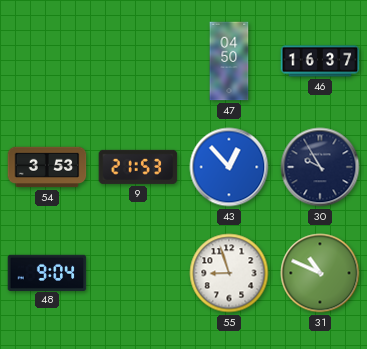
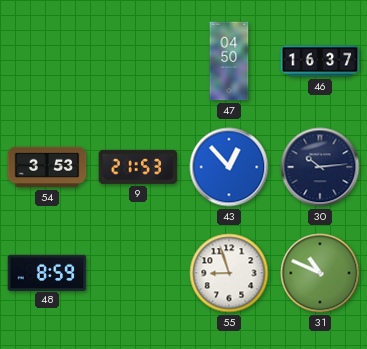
30: 9:55 -> 10:14 (320, 167)
48: 9:04 -> 8:59 (47, 272)
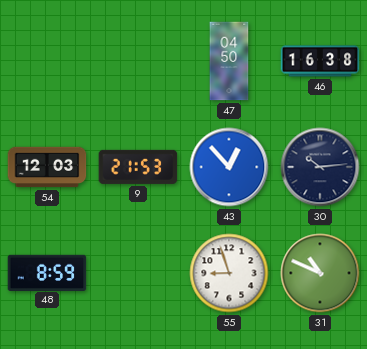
46: 16:37 -> 16:38 (320, 61)
54: 3:53 -> 12:03 (47, 167)
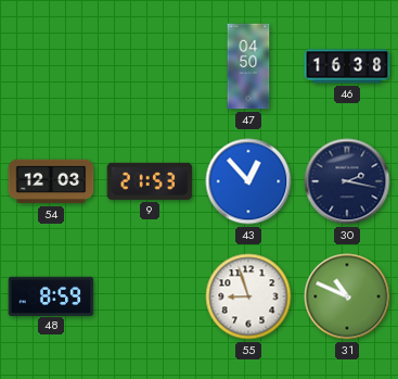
30: 10:14 -> 2:17 (347, 181)
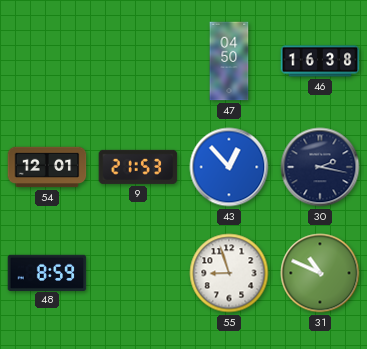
54: 12:03 -> 12:01 (47, 167)
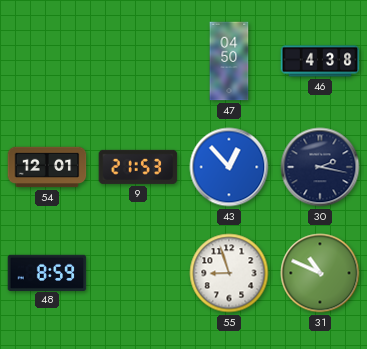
46: 16:38 -> 4:38 (320, 61)
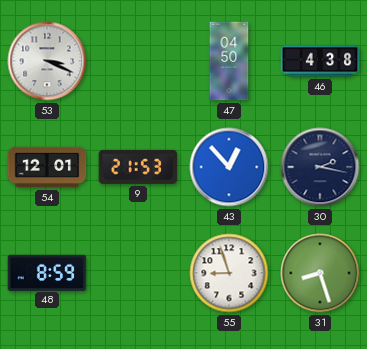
53: none -> 3:19 (47, 61)
31: 10:49 -> 8:27 (320, 273)
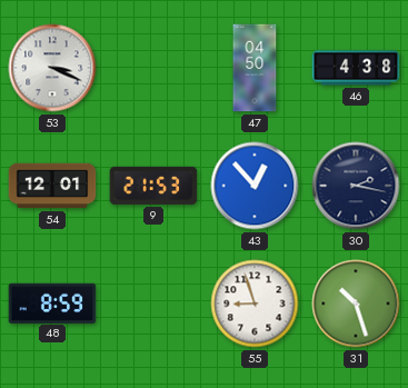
31: 8:27 -> 10:27 (356, 304)
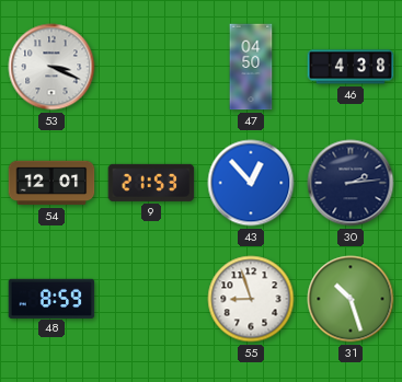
30: 2:17 -> 2:14 (351, 183)
